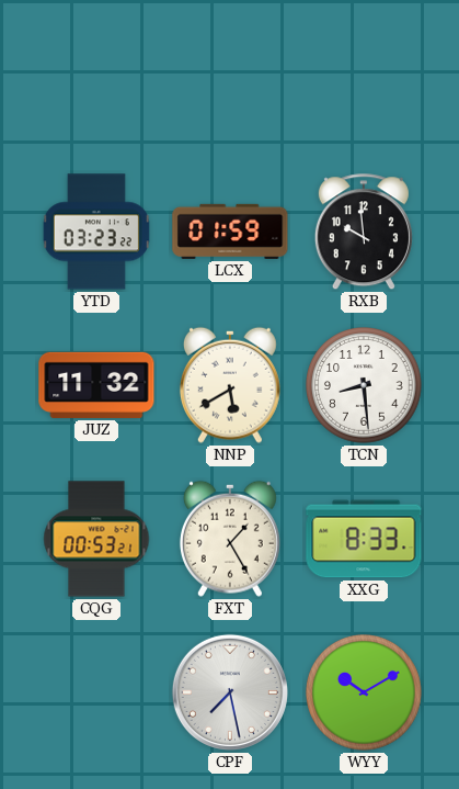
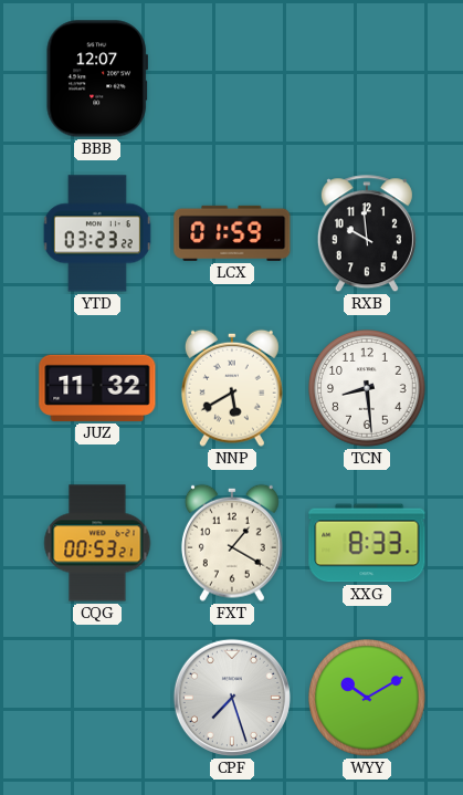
BBB: none -> 12:07 (96, 79)
FXT: 1:25 -> 1:20 (232, 543)
CPF: 7:28 -> 7:27 (232, 698)
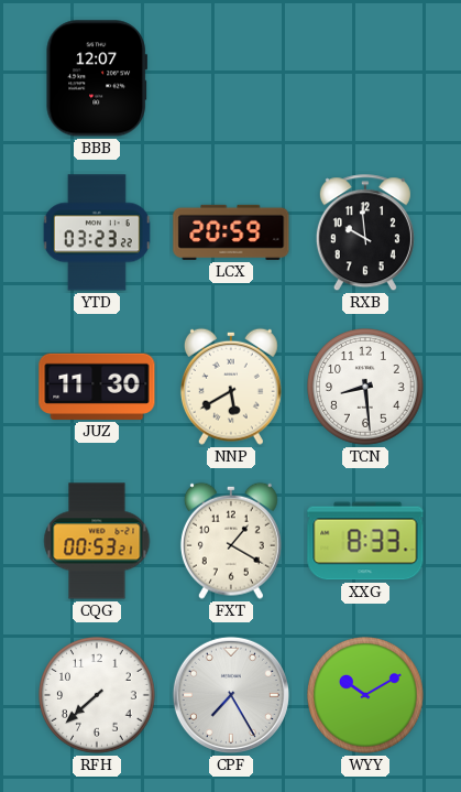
LCX: 01:59 -> 20:59 (231, 232)
JUZ: 11:32 -> 11:30 (97, 387)
RFH: none -> 7:38 (98, 696)
CPF: 7:27 -> 7:25 (231, 695)
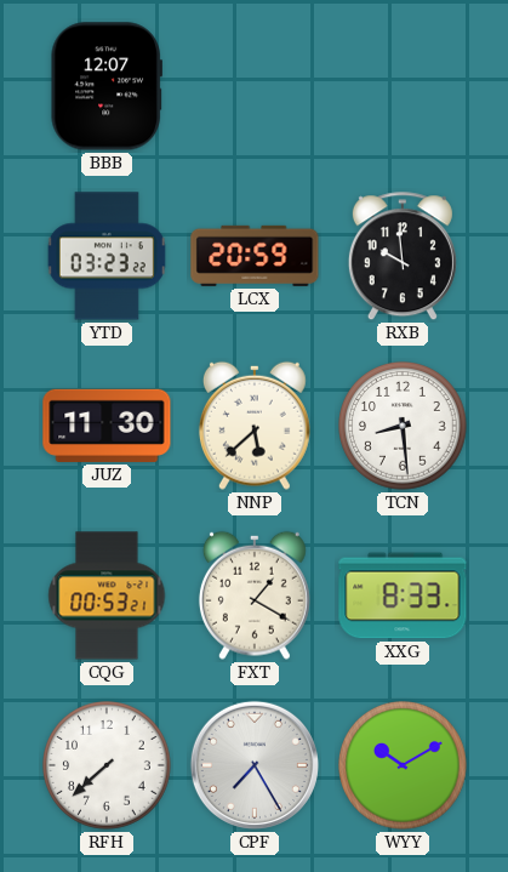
NNP: 5:40 -> 5:38 (255, 426)
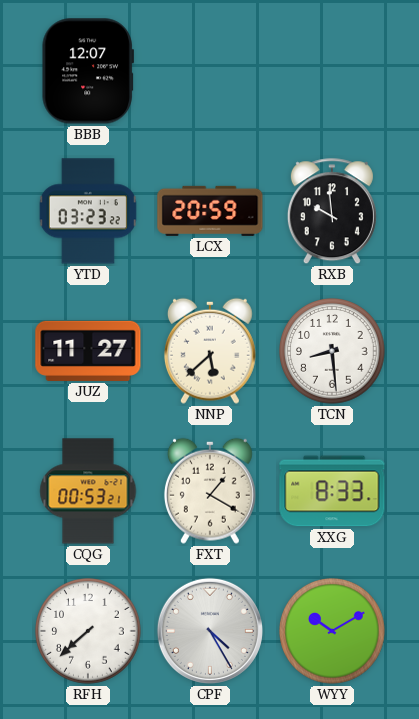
JUZ: 11:30 -> 11:27 (88, 351)
CPF: 7:25 -> 4:25 (210, 631)
